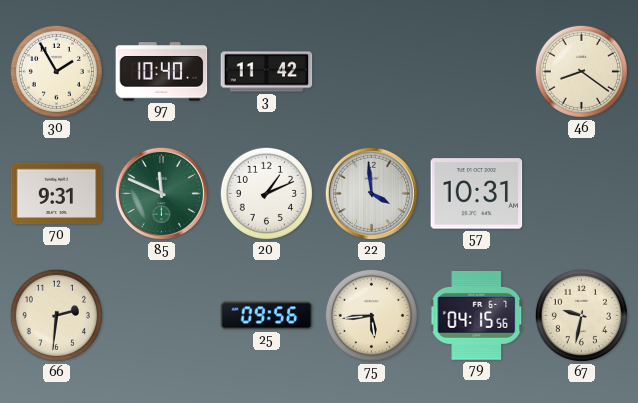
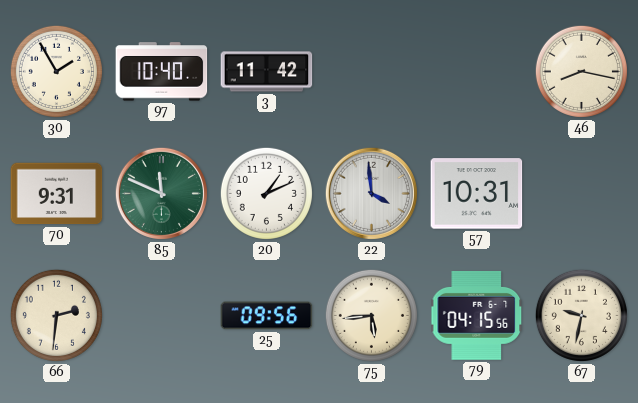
46: 8:21 -> 8:17 (581, 71)
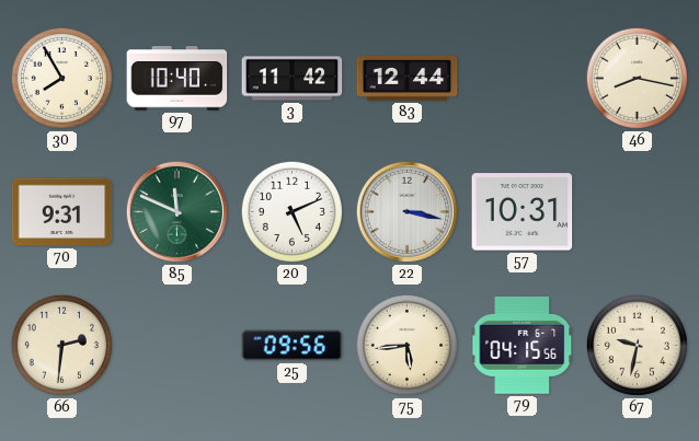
30: 1:55 -> 7:55 (61, 78)
83: none -> 12:44 (408, 79)
20: 1:11 -> 5:11 (291, 211)
22: 3:59 -> 3:17 (406, 211)
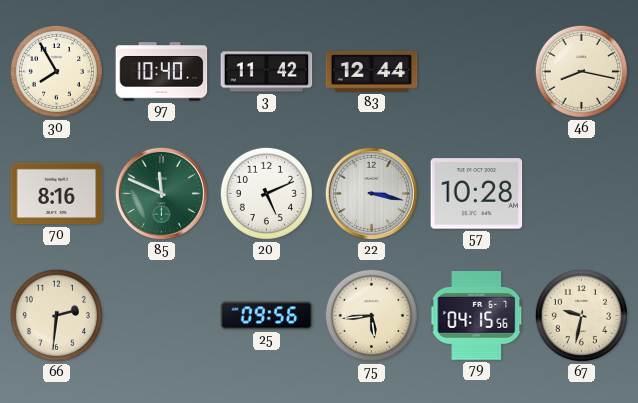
70: 9:31 -> 8:16 (57, 194)
57: 10:31 -> 10:28 (477, 194)
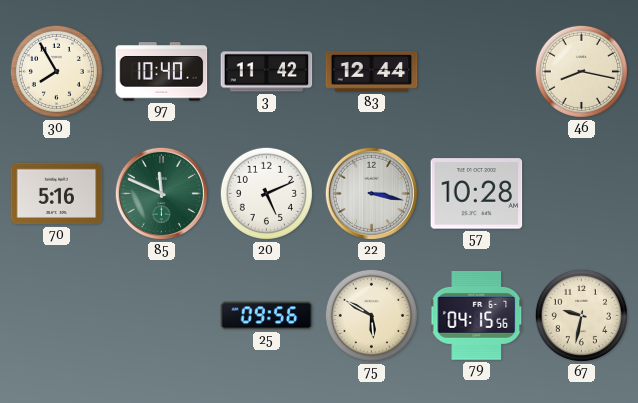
70: 8:16 -> 5:16 (57, 194)
66: 2:31 -> none (56, 315)
75: 5:44 -> 5:50 (371, 315)
